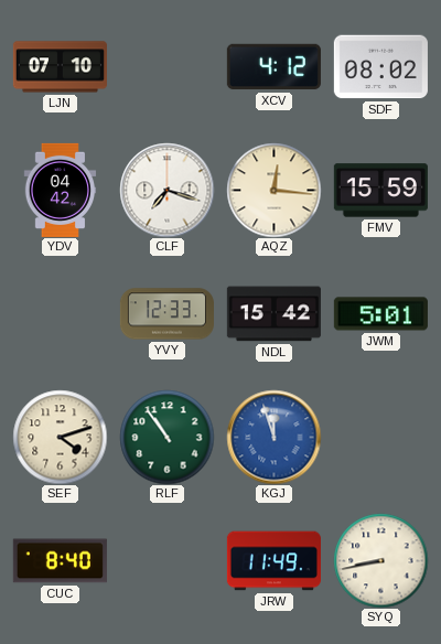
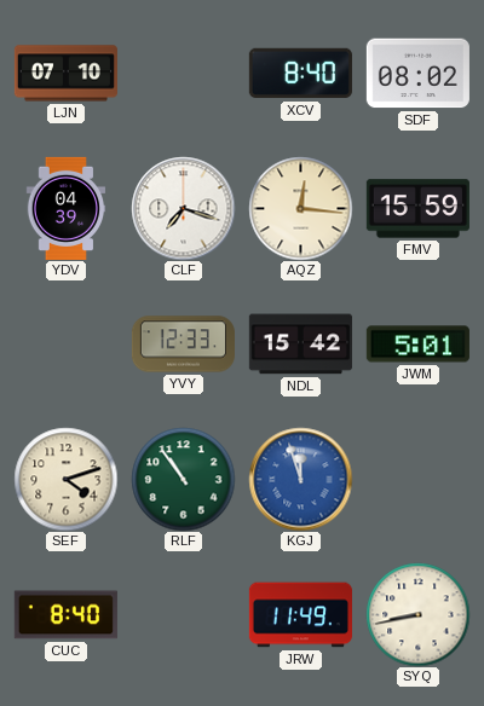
XCV: 4:12 -> 8:40 (300, 74)
YDV: 04:42 -> 04:39 (67, 208)
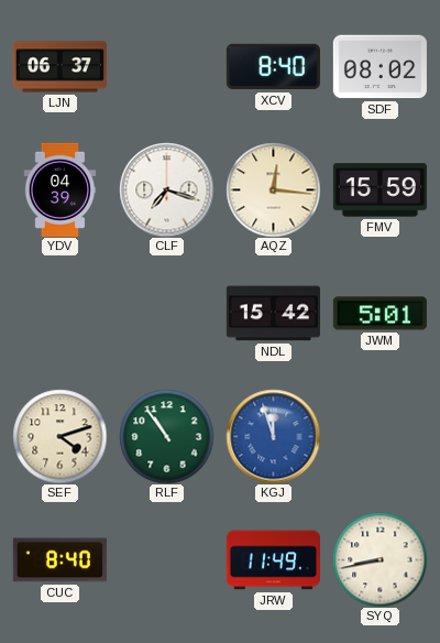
LJN: 07:10 -> 06:37 (59, 67)
YVY: 12:33 -> none (183, 345)
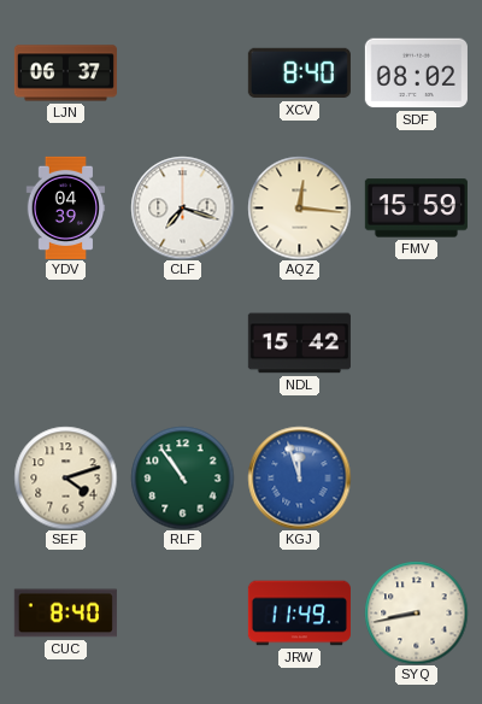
JWM: 5:01 -> none (380, 314)
